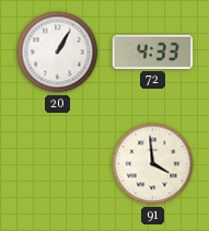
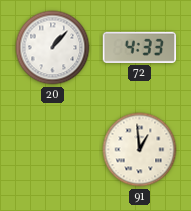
20: 1:05 -> 1:07 (53, 48)
91: 3:59 -> 12:59 (140, 150)
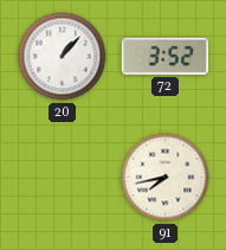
72: 4:33 -> 3:52 (166, 56)
91: 12:59 -> 7:43 (166, 178)
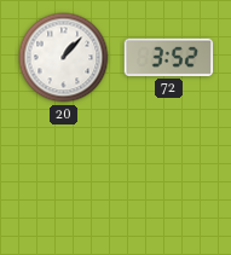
91: 7:43 -> none (166, 178)
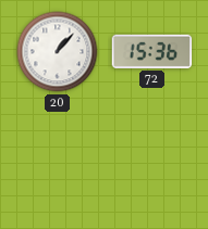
72: 3:52 -> 15:36 (152, 51)
